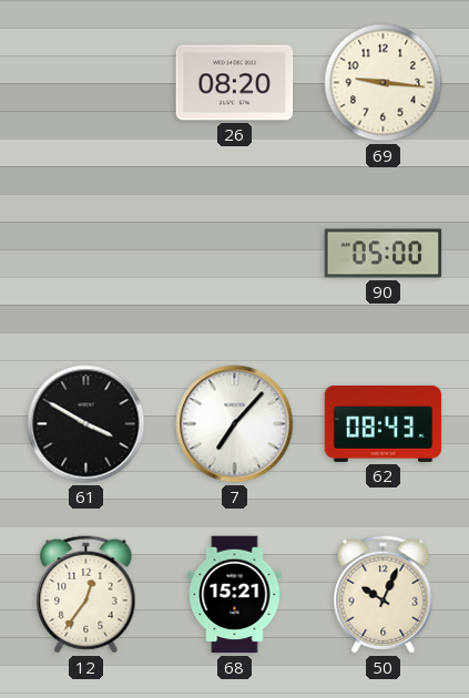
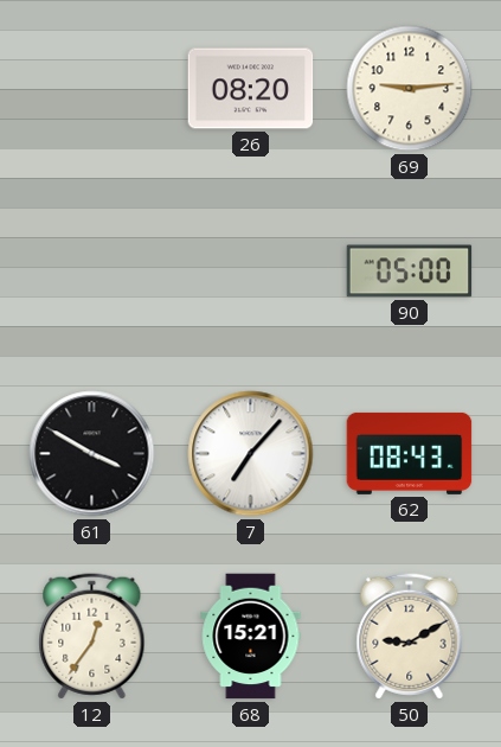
69: 9:16 -> 9:14 (410, 89)
50: 10:04 -> 9:10 (410, 637)
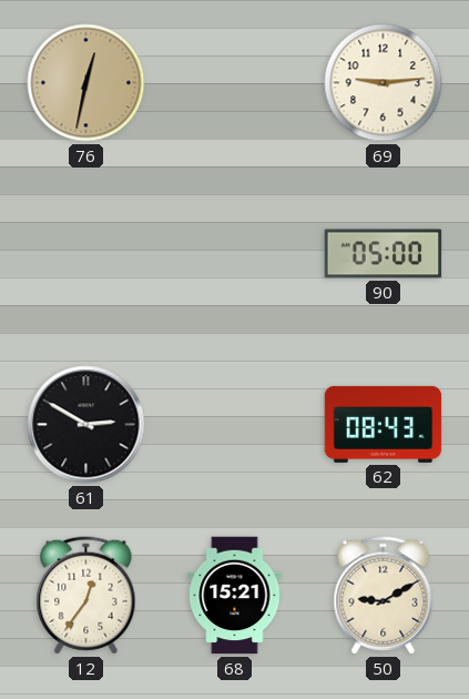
76: none -> 12:32 (86, 83)
26: 08:20 -> none (251, 89)
61: 3:50 -> 2:50 (86, 425)
7: 7:07 -> none (251, 454)
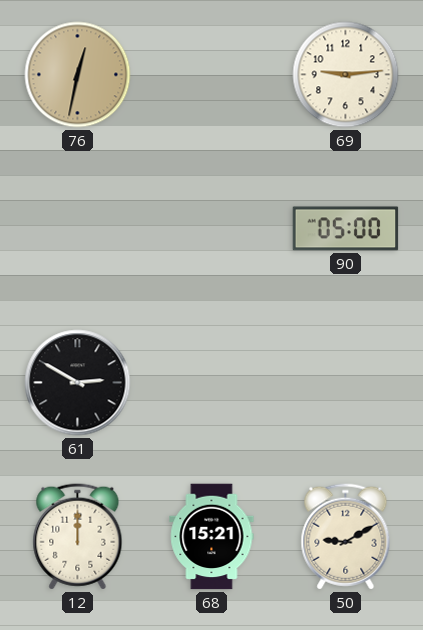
62: 08:43 -> none (384, 424)
12: 12:36 -> 12:00 (78, 537)
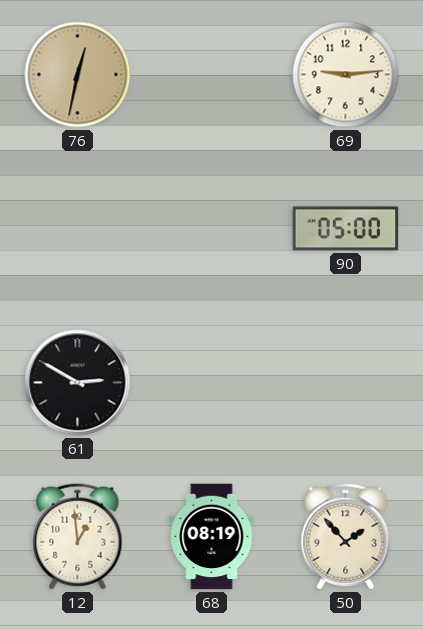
12: 12:00 -> 12:59 (78, 537)
68: 15:21 -> 08:19 (212, 537)
50: 9:10 -> 1:53 (346, 537)
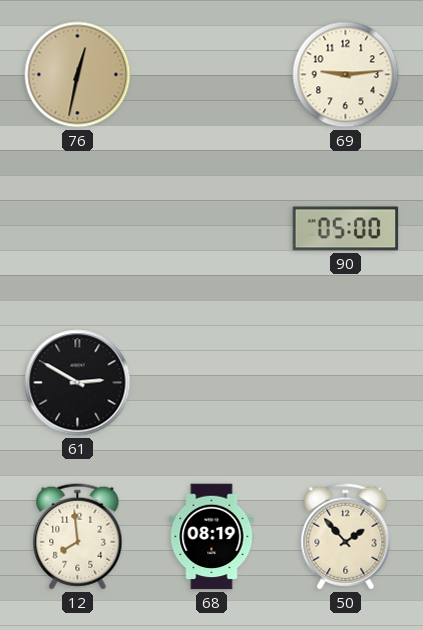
12: 12:59 -> 7:59 (78, 537)
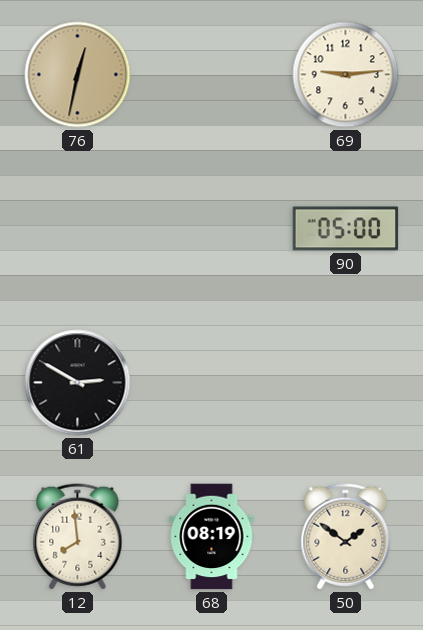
50: 1:53 -> 1:51 (346, 537)
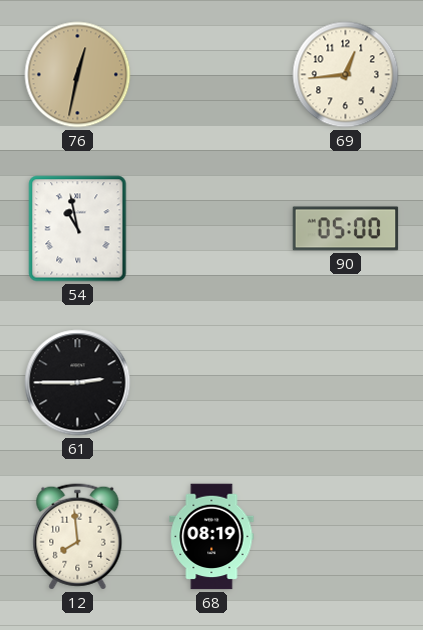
69: 9:14 -> 12:44 (346, 75)
54: none -> 10:58 (78, 229)
61: 2:50 -> 2:45 (78, 383)
50: 1:51 -> none (346, 537)
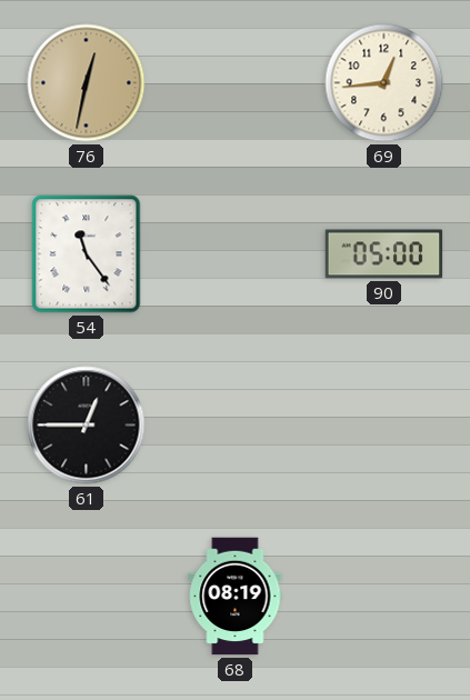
54: 10:58 -> 11:24 (87, 254)
61: 2:45 -> 12:45 (87, 426)
12: 7:59 -> none (78, 537)
